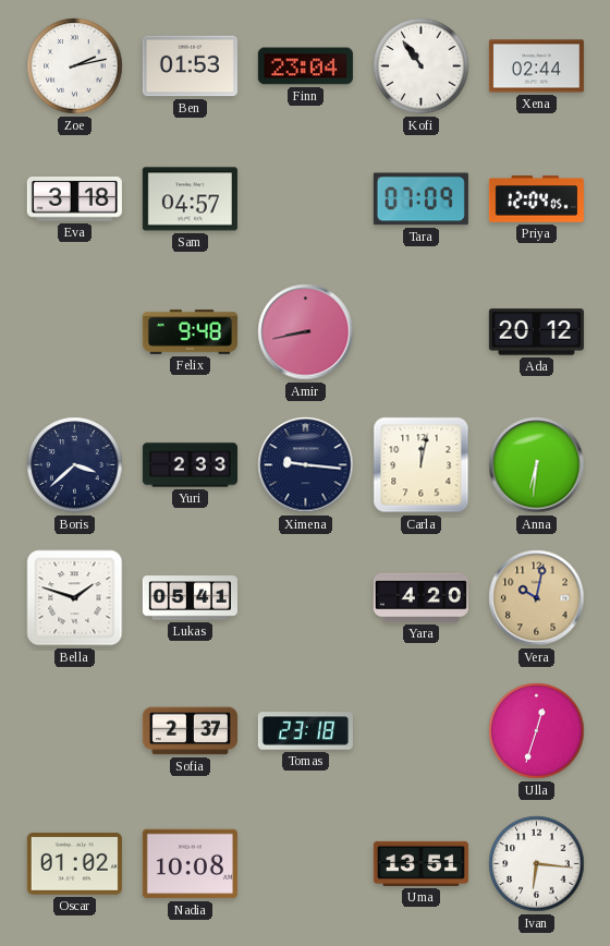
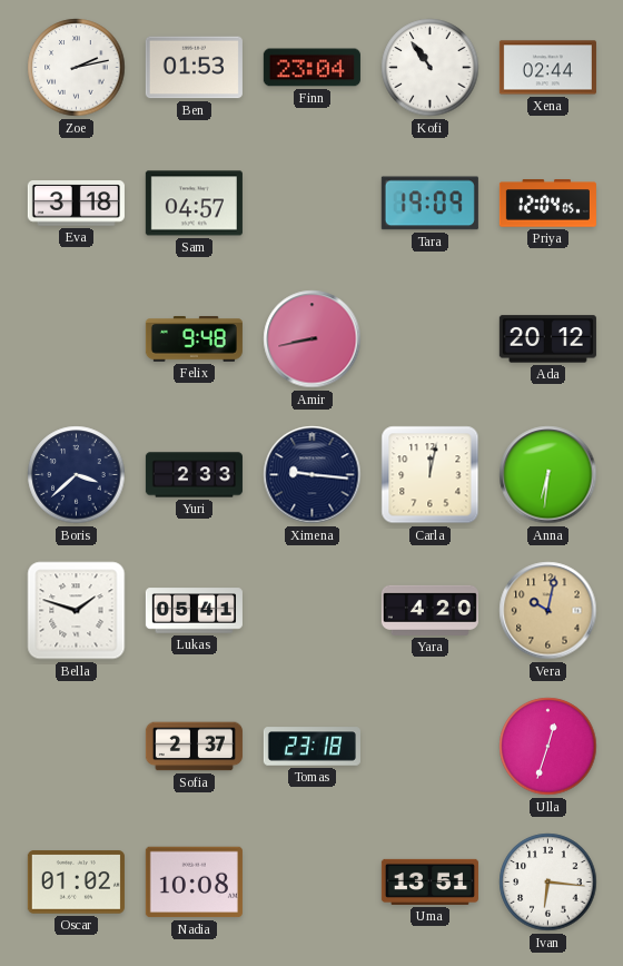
Tara: 07:09 -> 19:09 (429, 204)
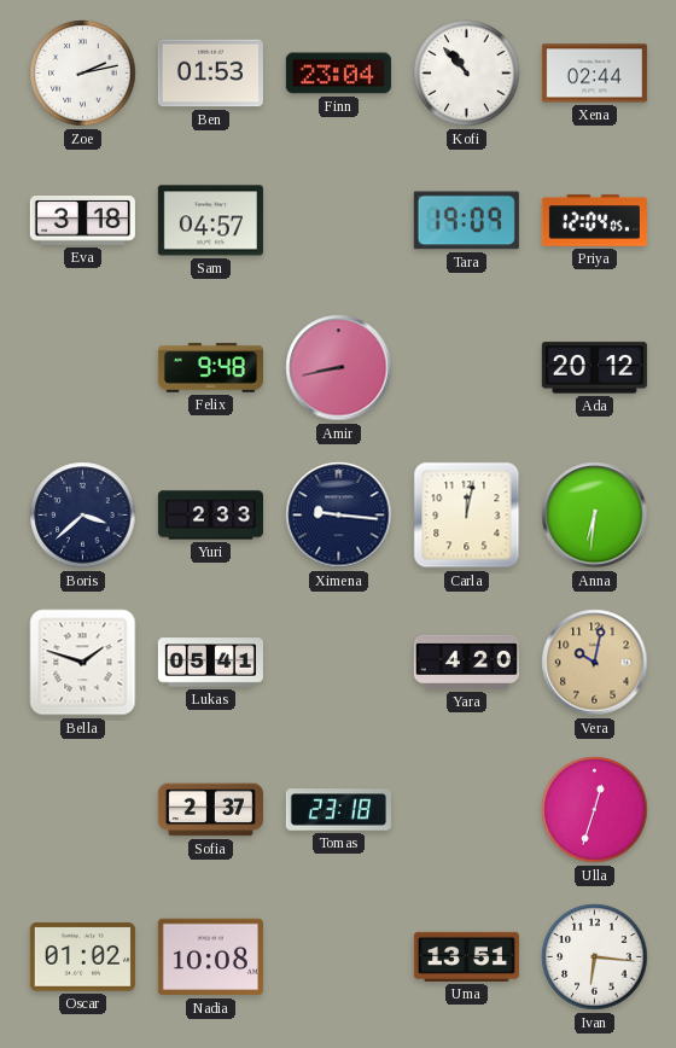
Kofi: 10:54 -> 10:53 (467, 74)
